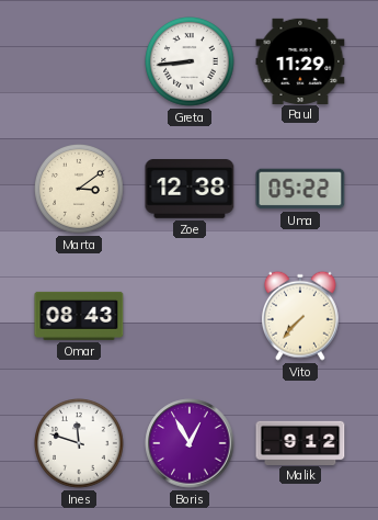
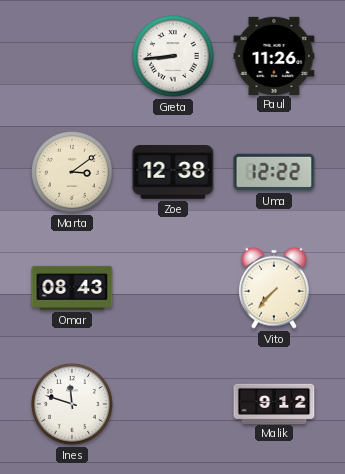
Paul: 11:29 -> 11:26 (274, 55)
Uma: 05:22 -> 12:22 (274, 172)
Boris: 12:55 -> none (190, 443)
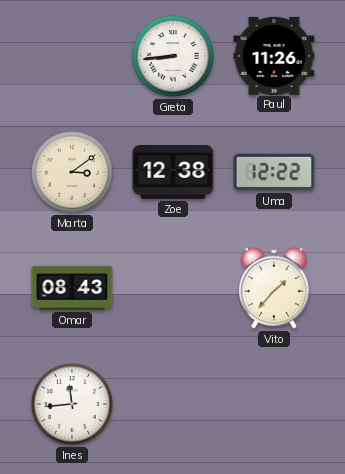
Vito: 7:37 -> 1:37 (274, 288)
Ines: 11:48 -> 11:44 (73, 405)
Malik: 9:12 -> none (274, 403)
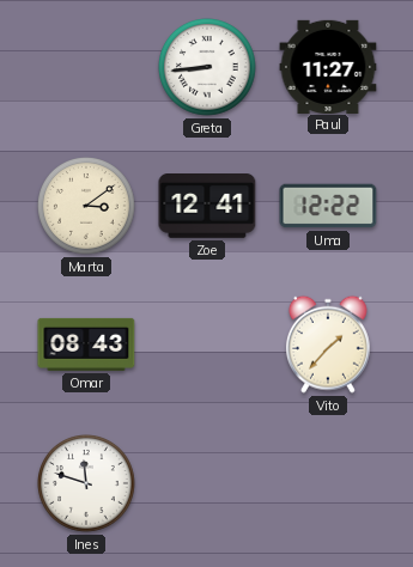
Paul: 11:26 -> 11:27 (328, 66)
Zoe: 12:38 -> 12:41 (207, 207)
Ines: 11:44 -> 11:48 (87, 484)
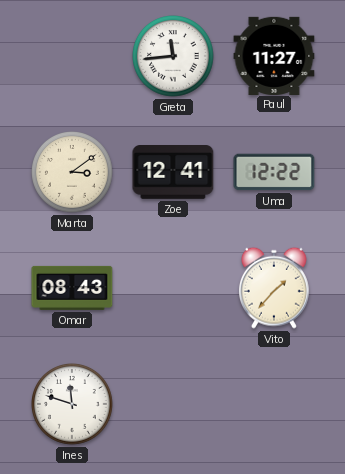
Greta: 8:44 -> 11:44 (174, 57)
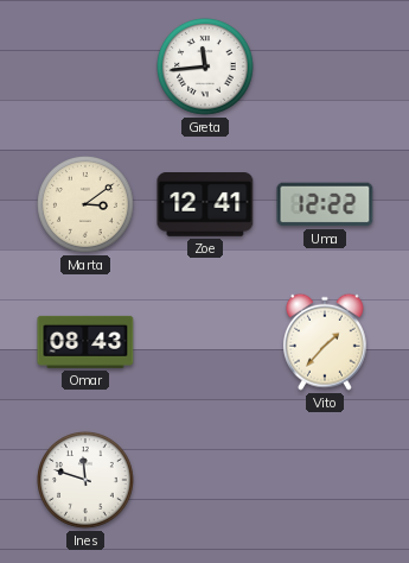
Paul: 11:27 -> none (274, 55)
